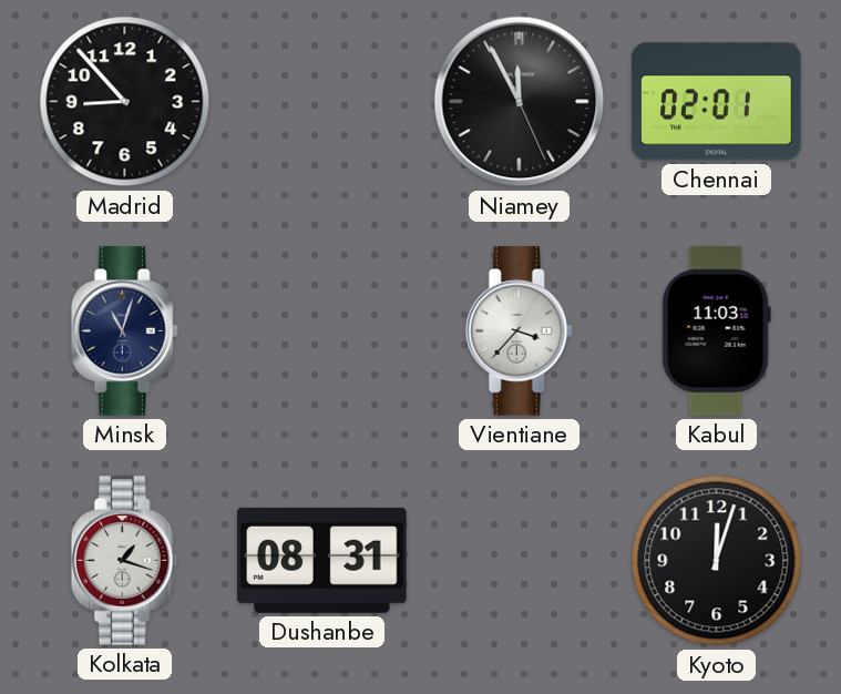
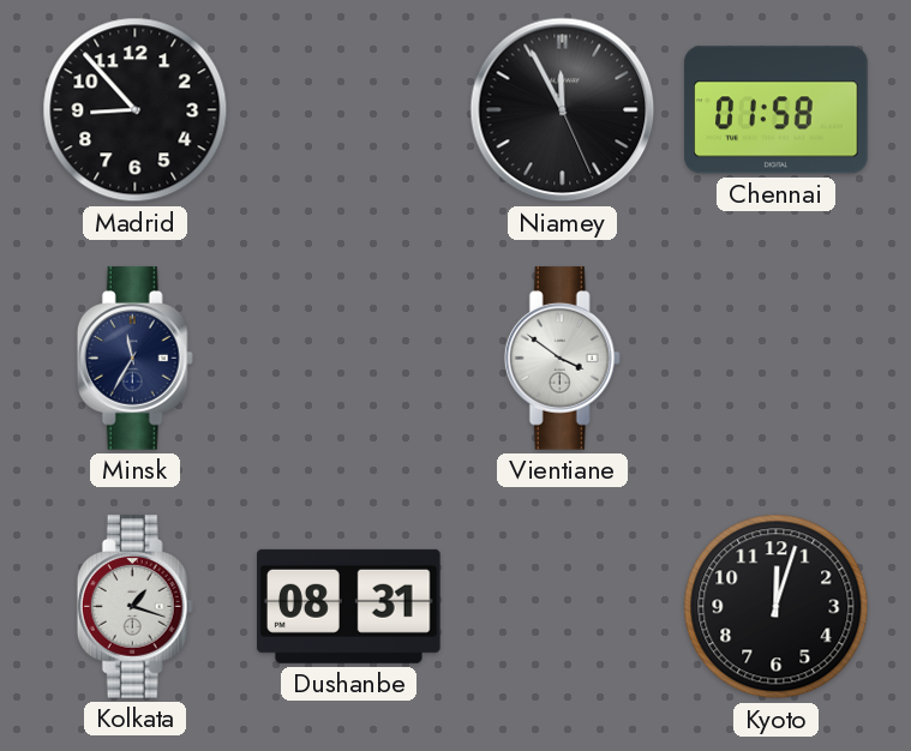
Chennai: 02:01 -> 01:58 (777, 110)
Minsk: 11:03 -> 11:35 (134, 359)
Vientiane: 3:37 -> 3:51 (562, 359)
Kabul: 11:03 -> none (716, 331)
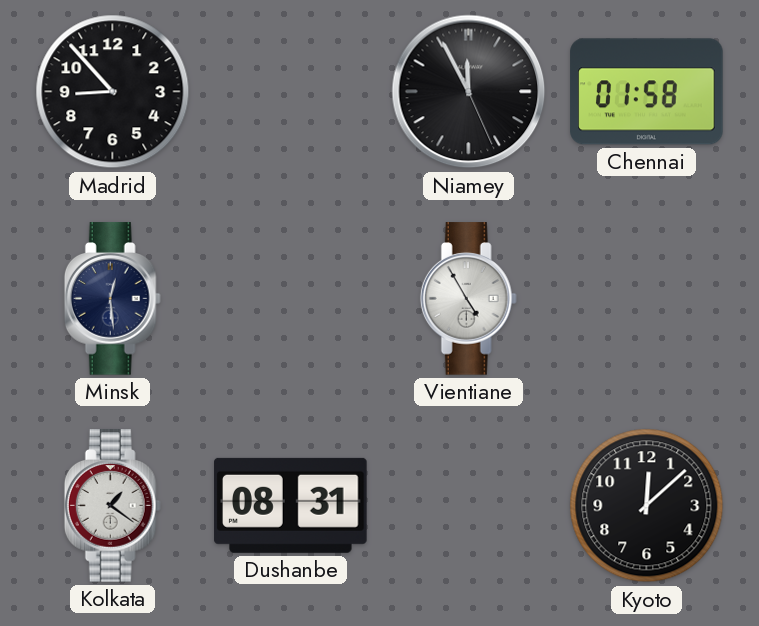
Minsk: 11:35 -> 12:29 (112, 299)
Vientiane: 3:51 -> 4:55 (468, 299)
Kolkata: 1:18 -> 1:21 (112, 506)
Kyoto: 12:03 -> 12:08 (647, 506)
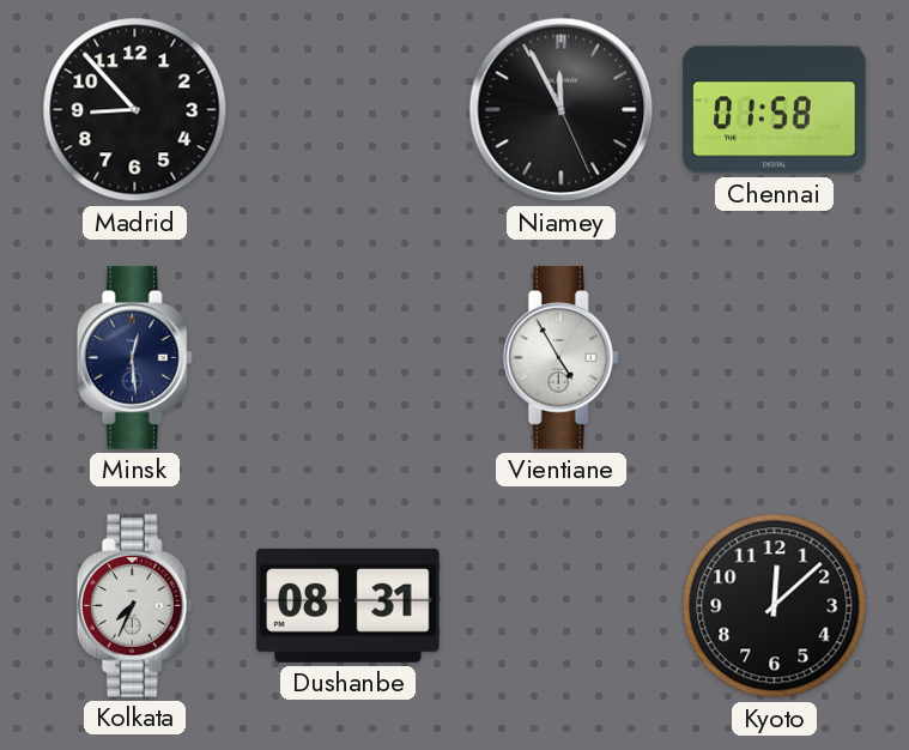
Kolkata: 1:21 -> 7:34 (134, 606)
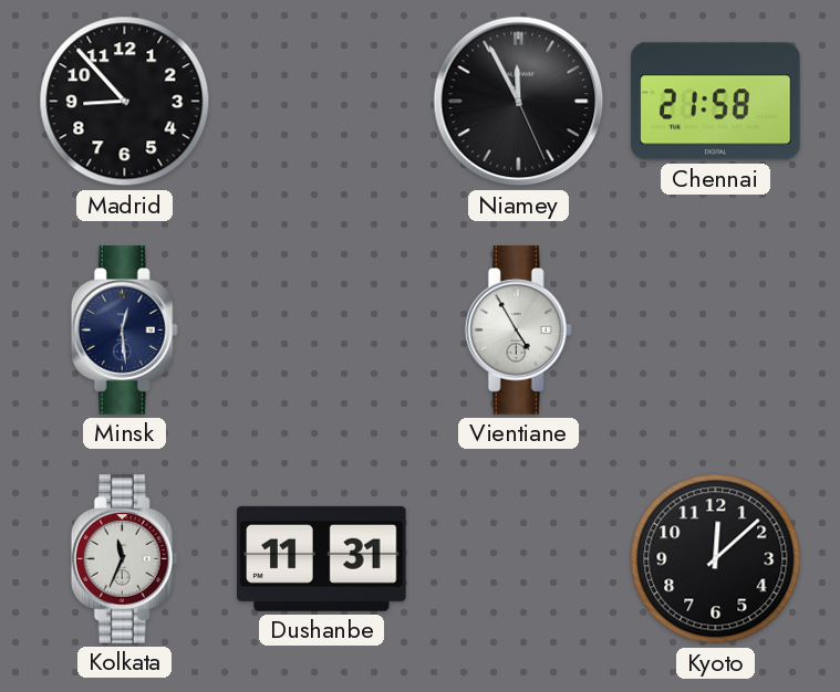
Chennai: 01:58 -> 21:58 (716, 102)
Kolkata: 7:34 -> 11:34 (124, 559)
Dushanbe: 08:31 -> 11:31 (322, 558)
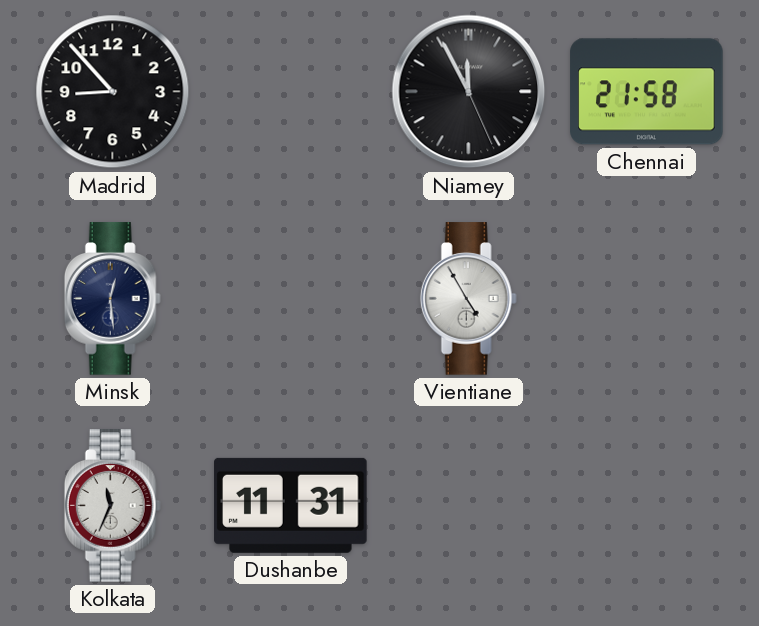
Kyoto: 12:08 -> none (716, 559)
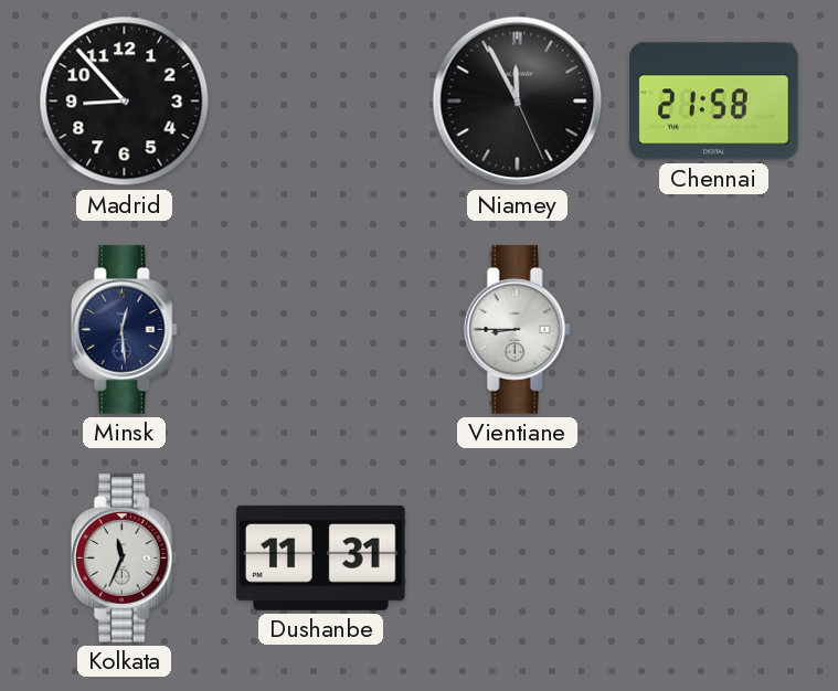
Vientiane: 4:55 -> 8:45 (517, 330)
